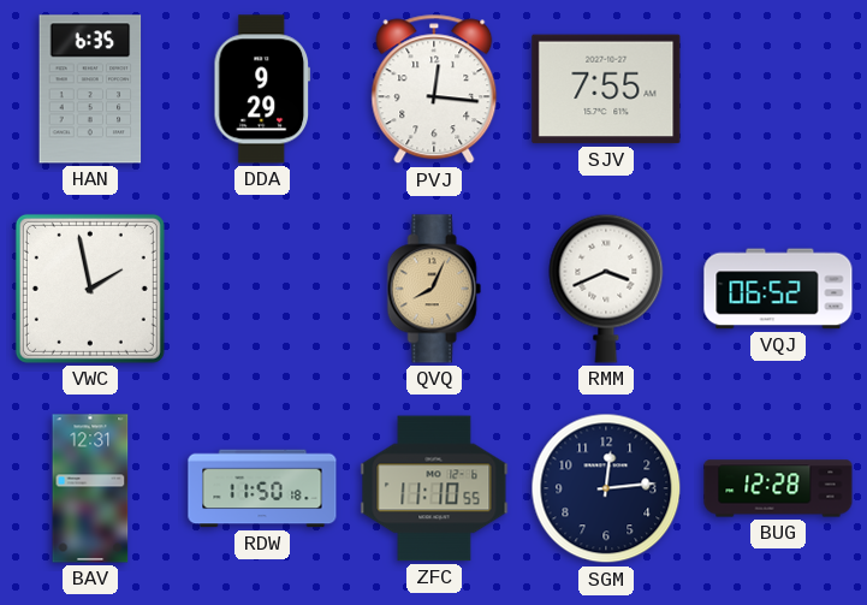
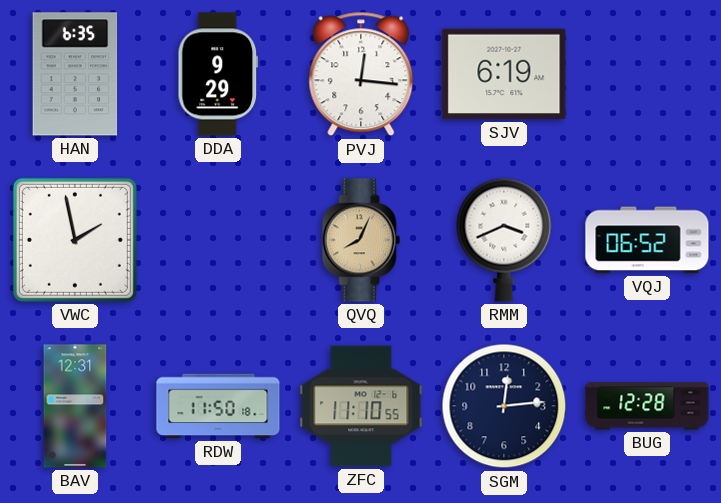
SJV: 7:55 -> 6:19 (504, 74)
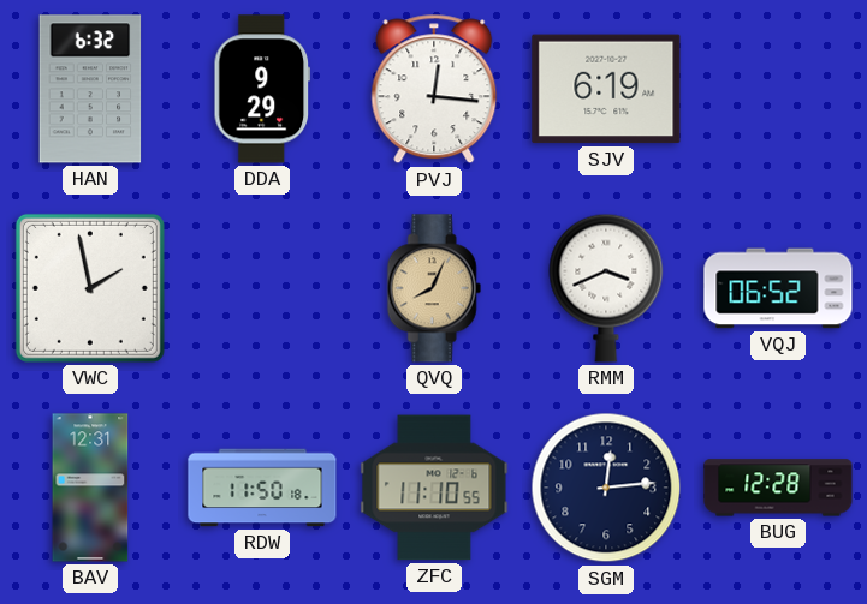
HAN: 6:35 -> 6:32 (90, 89)
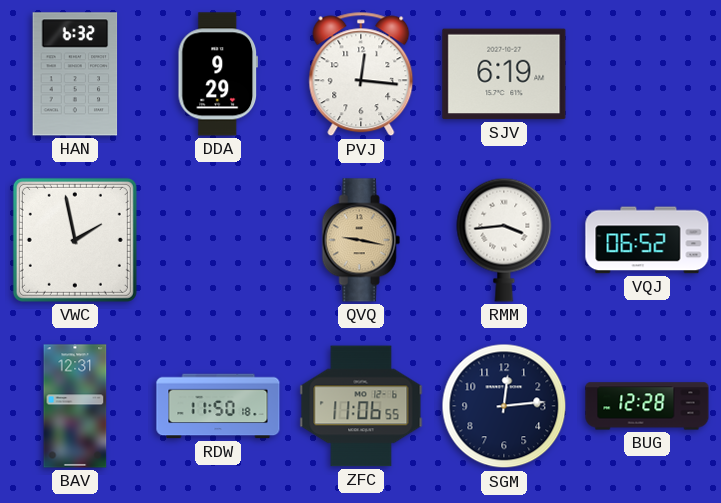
QVQ: 8:04 -> 9:17 (361, 240)
RMM: 3:41 -> 3:44 (504, 240)
ZFC: 11:10 -> 11:06 (361, 406)
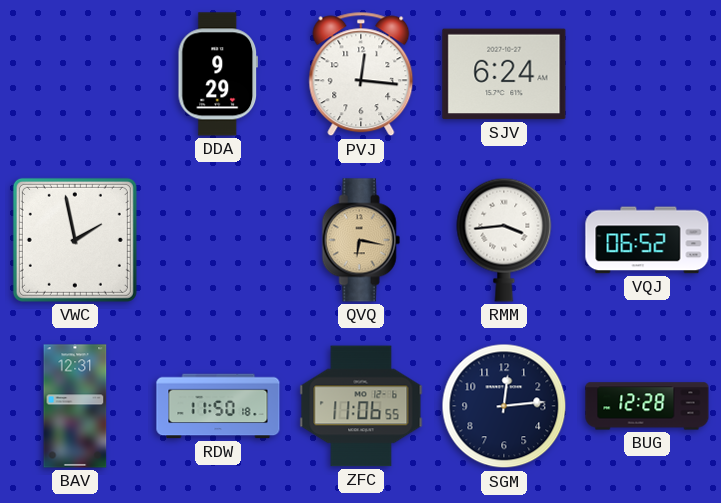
HAN: 6:32 -> none (75, 74)
SJV: 6:19 -> 6:24 (504, 74)
QVQ: 9:17 -> 6:17 (361, 240)
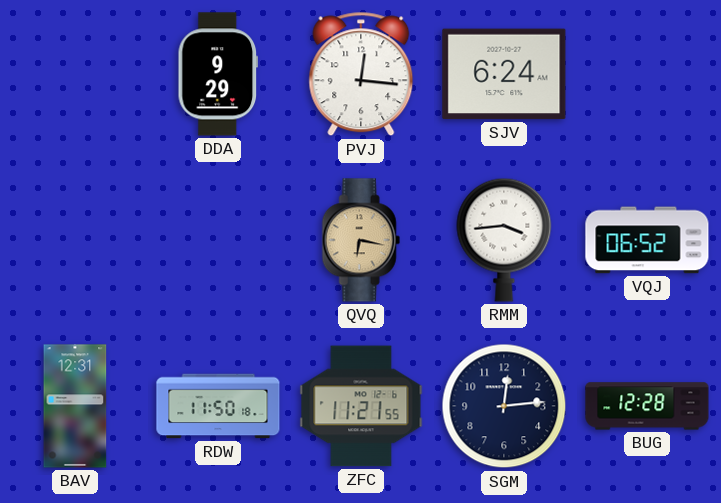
VWC: 1:58 -> none (75, 240)
ZFC: 11:06 -> 11:21 (361, 406)
